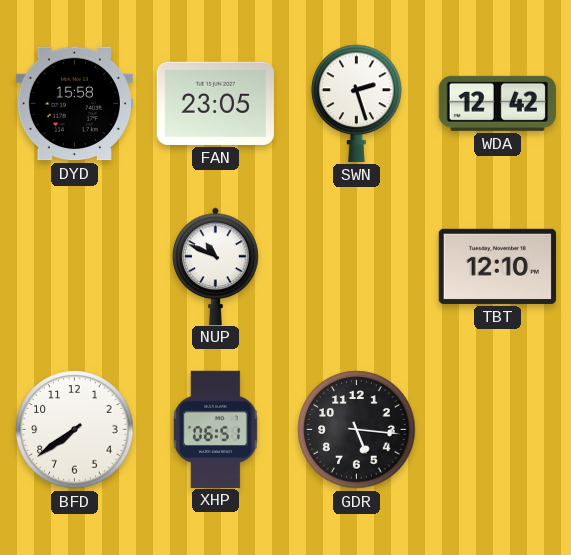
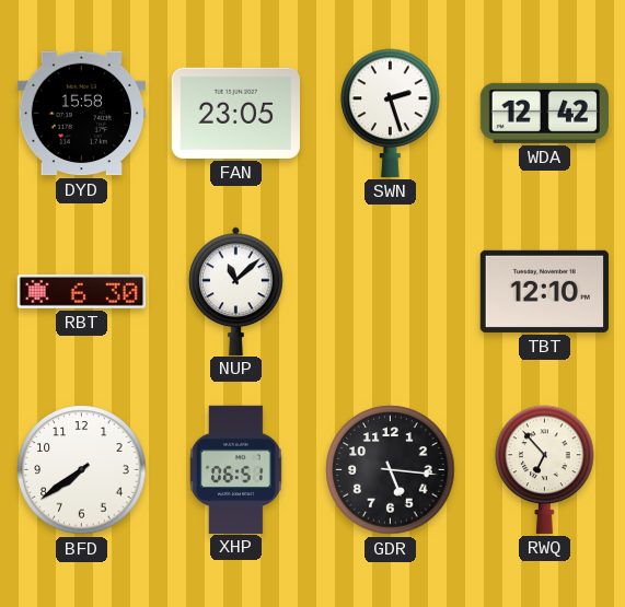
RBT: none -> 6:30 (81, 292)
NUP: 10:49 -> 11:08 (236, 291)
RWQ: none -> 6:53 (545, 469)
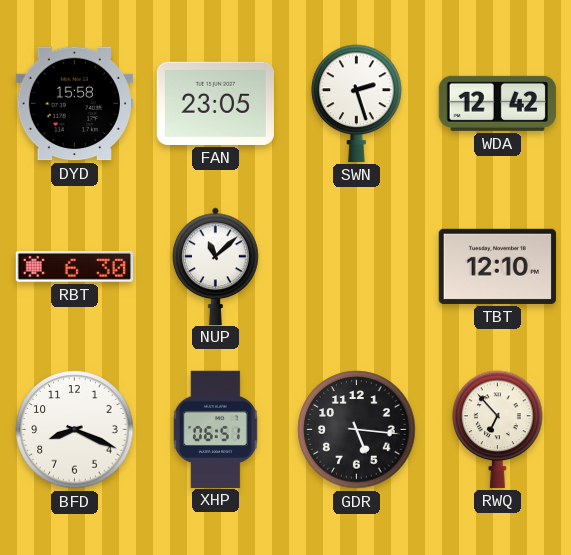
BFD: 7:39 -> 8:19 (75, 430)
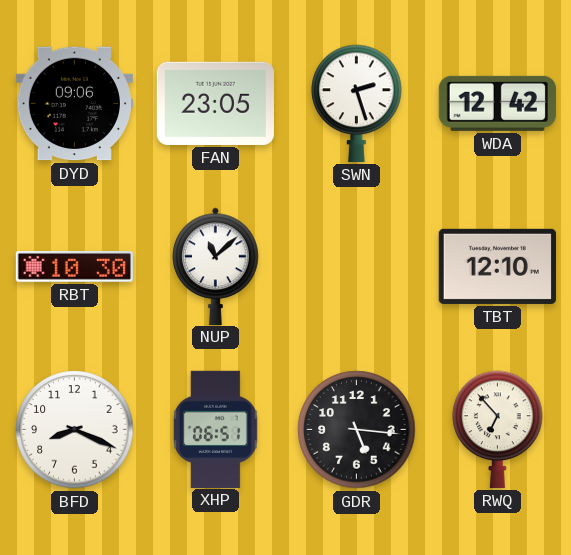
DYD: 15:58 -> 09:06 (74, 104)
RBT: 6:30 -> 10:30 (74, 267)
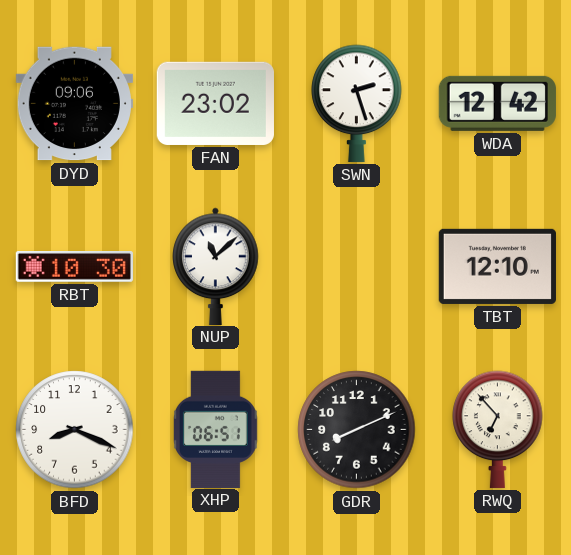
FAN: 23:05 -> 23:02 (215, 103)
GDR: 5:16 -> 8:11 (357, 430)
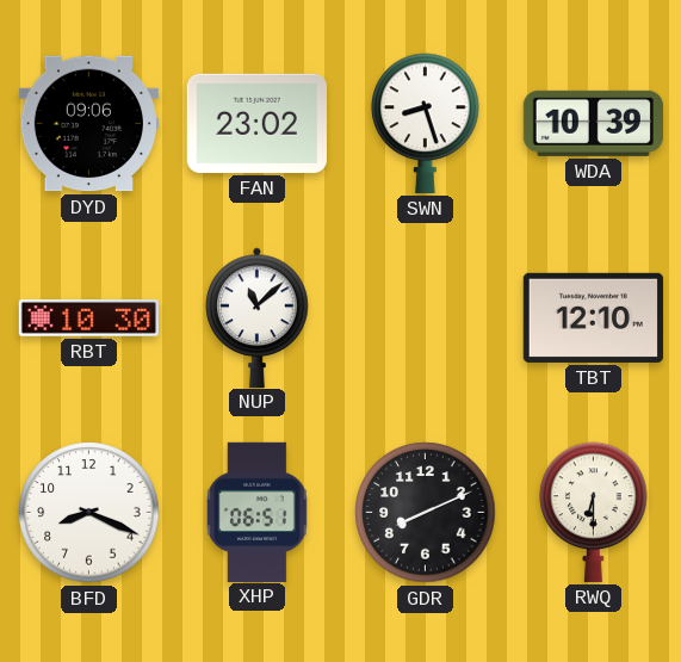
SWN: 2:27 -> 8:27 (426, 123)
WDA: 12:42 -> 10:39 (593, 123)
RWQ: 6:53 -> 6:30 (594, 512)
